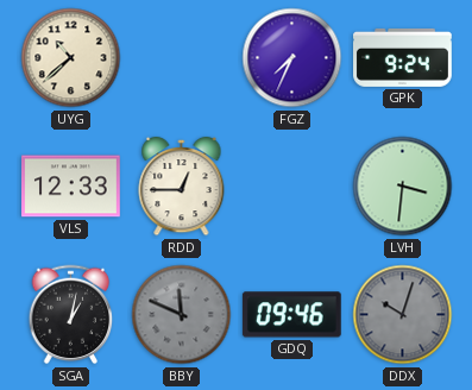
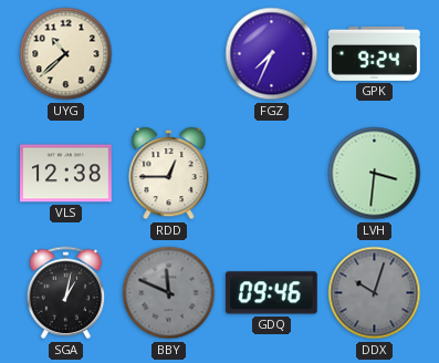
VLS: 12:33 -> 12:38 (66, 174)
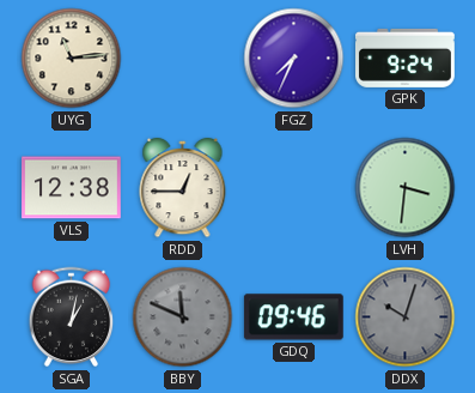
UYG: 10:38 -> 11:14 (72, 59)
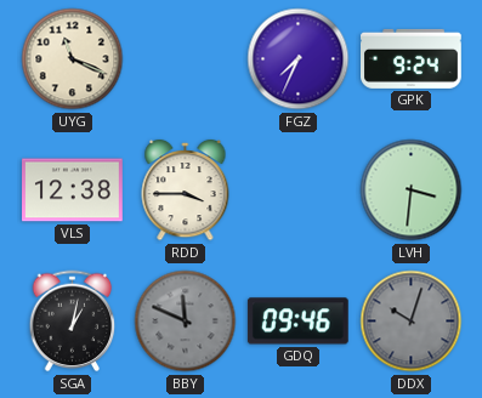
UYG: 11:14 -> 11:19 (73, 59)
RDD: 12:45 -> 3:45 (186, 191)
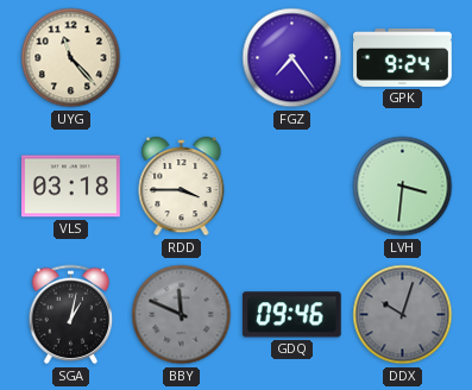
UYG: 11:19 -> 11:23 (71, 58)
FGZ: 7:34 -> 7:24 (292, 58)
VLS: 12:38 -> 03:18 (71, 187)
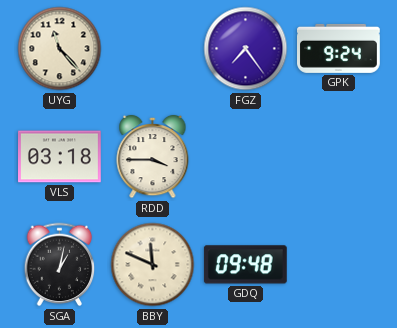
LVH: 3:31 -> none (403, 187)
BBY dial: grey -> cream (153, 265)
GDQ: 09:46 -> 09:48 (245, 265)
DDX: 10:03 -> none (403, 315)
